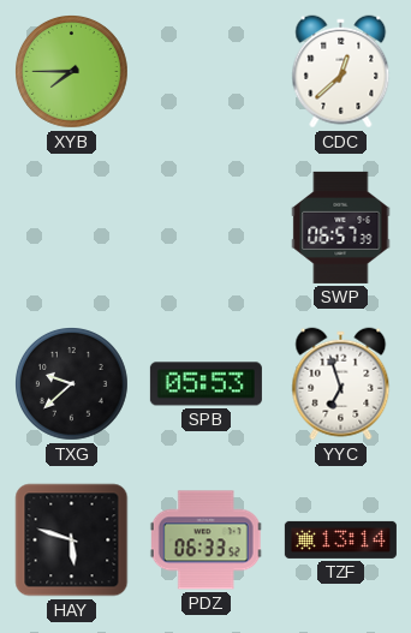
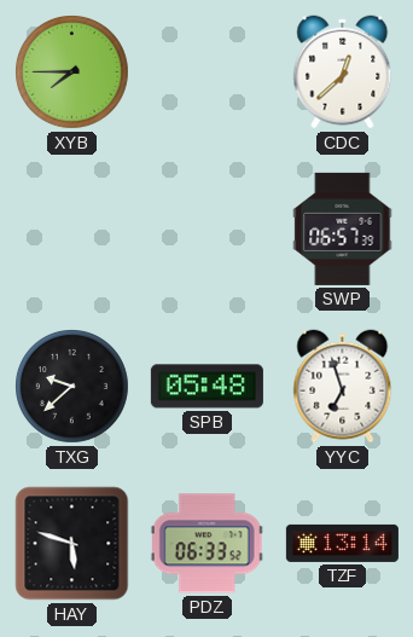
SPB: 05:53 -> 05:48 (206, 387)
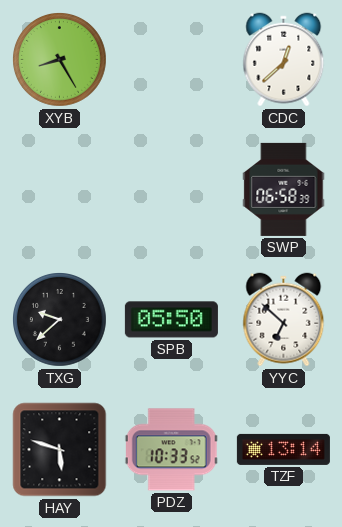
XYB: 7:45 -> 8:25 (60, 60)
SWP: 06:57 -> 06:58 (284, 189)
SPB: 05:48 -> 05:50 (171, 320)
YYC: 6:57 -> 6:52 (284, 320)
PDZ: 06:33 -> 10:33 (172, 450)
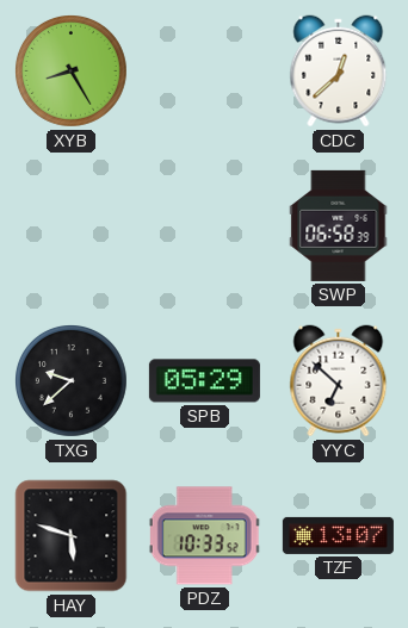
SPB: 05:50 -> 05:29 (204, 381)
TZF: 13:14 -> 13:07 (338, 535)
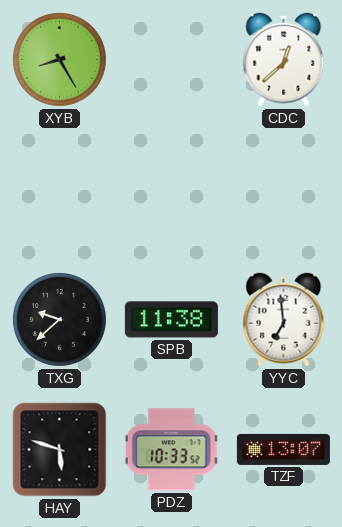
SWP: 06:58 -> none (339, 225)
SPB: 05:29 -> 11:38 (171, 320)
YYC: 6:52 -> 6:59 (284, 320)
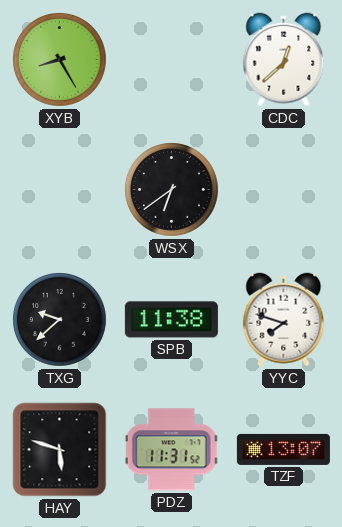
WSX: none -> 6:39 (172, 190)
YYC: 6:59 -> 7:48 (284, 320)
PDZ: 10:33 -> 11:31 (172, 450)
